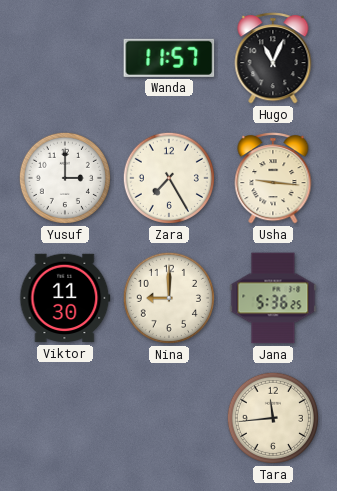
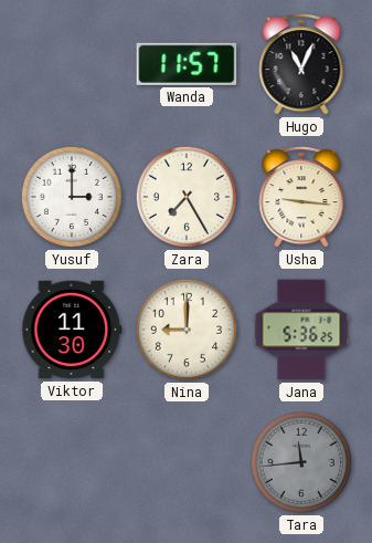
Tara dial: cream -> grey (301, 462)
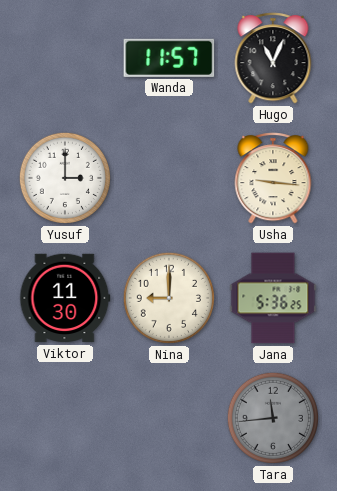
Zara: 7:25 -> none (187, 197)
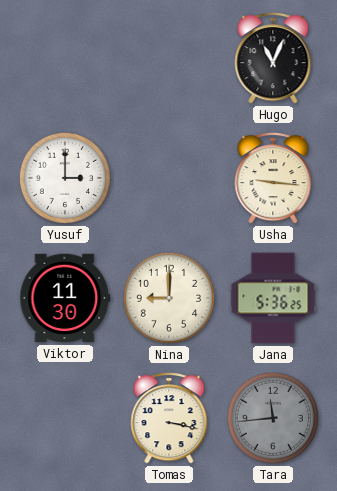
Wanda: 11:57 -> none (169, 58)
Tomas: none -> 3:17 (169, 418)
